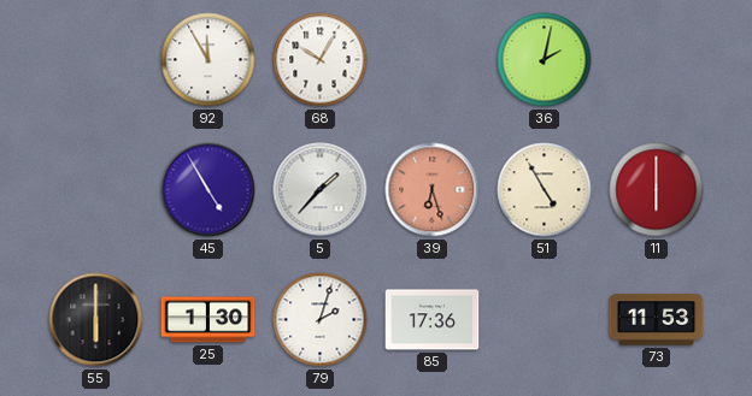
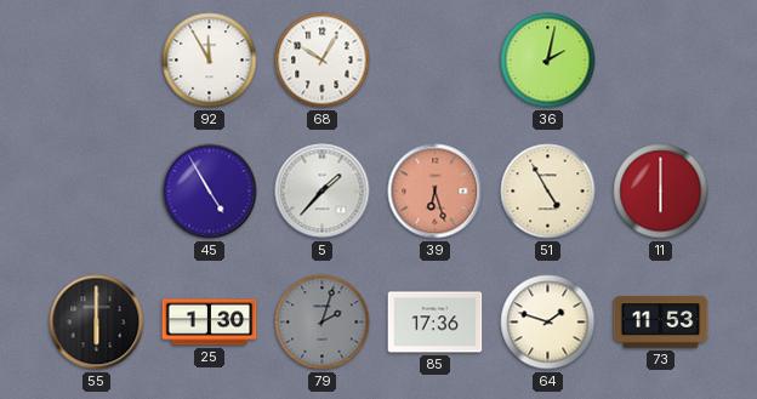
79 dial: white -> grey (323, 323)
64: none -> 1:48 (548, 323)
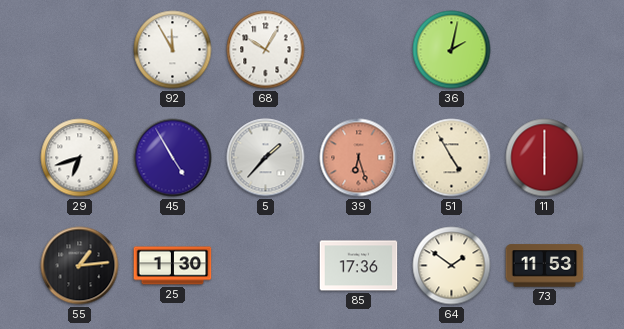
29: none -> 6:42 (80, 158)
55: 6:00 -> 1:14 (80, 266)
79: 2:03 -> none (323, 323)
64: 1:48 -> 1:51 (452, 266)
